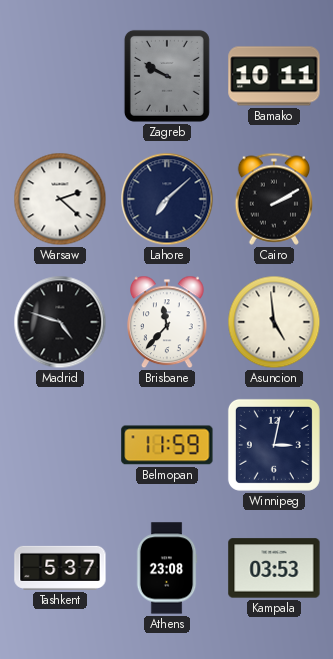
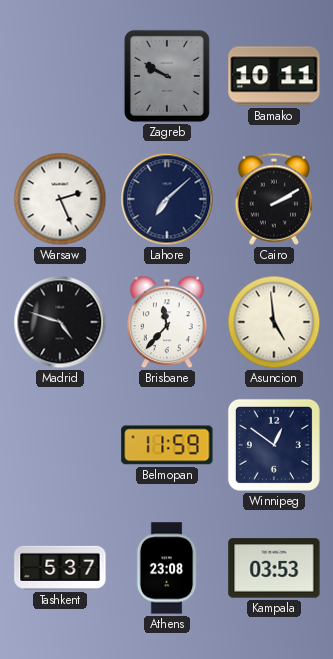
Warsaw: 2:22 -> 2:26 (60, 199)
Winnipeg: 3:02 -> 12:51 (274, 445)
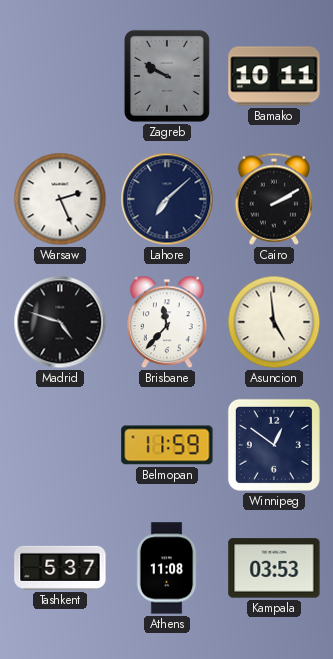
Athens: 23:08 -> 11:08 (167, 568)
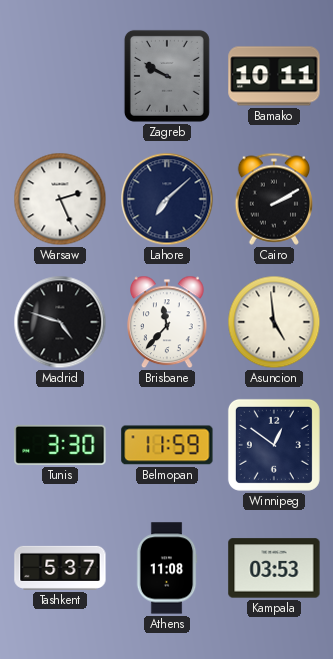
Tunis: none -> 3:30 (60, 445)
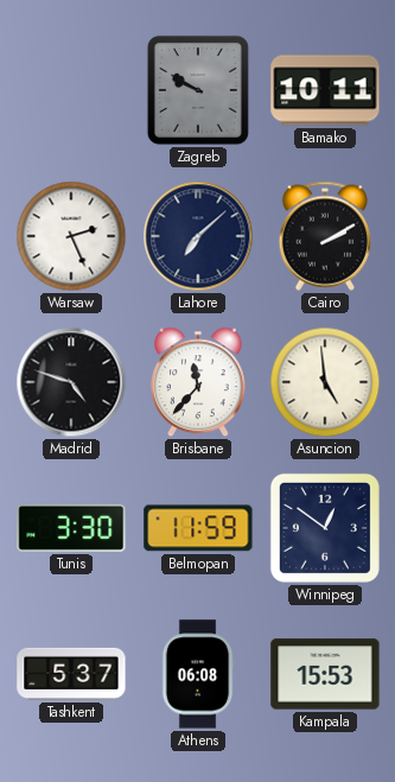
Athens: 11:08 -> 06:08 (198, 674)
Kampala: 03:53 -> 15:53 (325, 674)
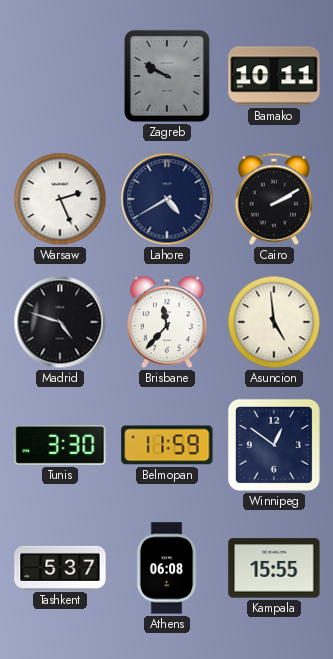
Lahore: 7:08 -> 4:40 (167, 199)
Kampala: 15:53 -> 15:55 (274, 568)
